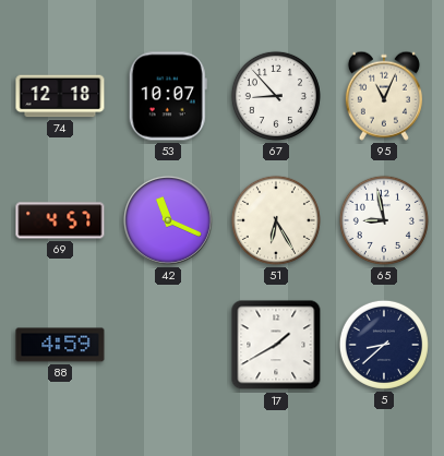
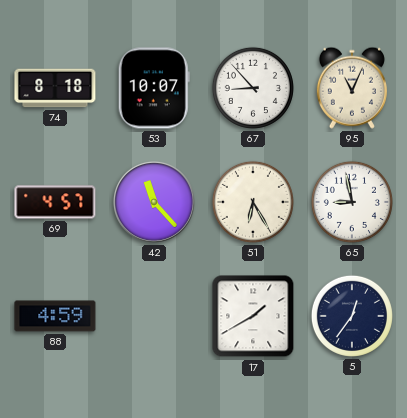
74: 12:18 -> 8:18 (55, 88)
42: 11:19 -> 11:23 (154, 202)
5: 8:38 -> 12:36 (352, 316)
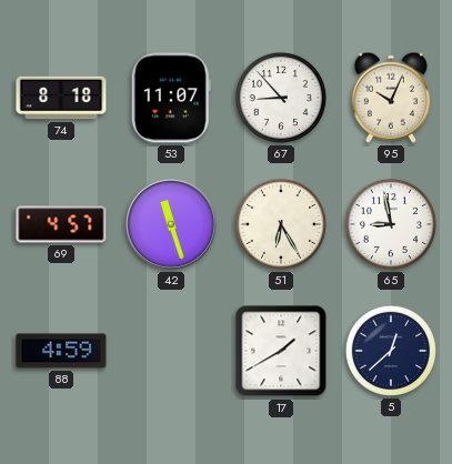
53: 10:07 -> 11:07 (171, 98)
95: 11:04 -> 10:04 (391, 98)
42: 11:23 -> 11:27 (171, 224)
5: 12:36 -> 12:38 (391, 351)
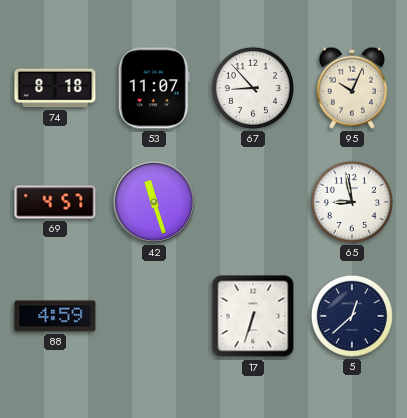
51: 6:25 -> none (281, 224)
17: 1:40 -> 6:33 (253, 316)
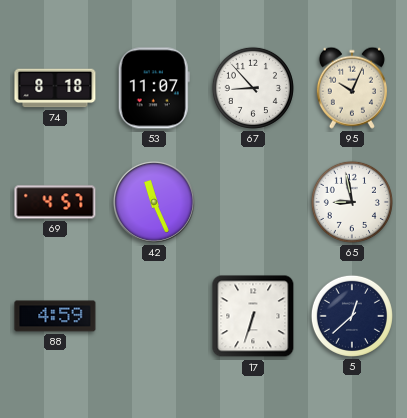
42: 11:27 -> 11:26 (154, 202)
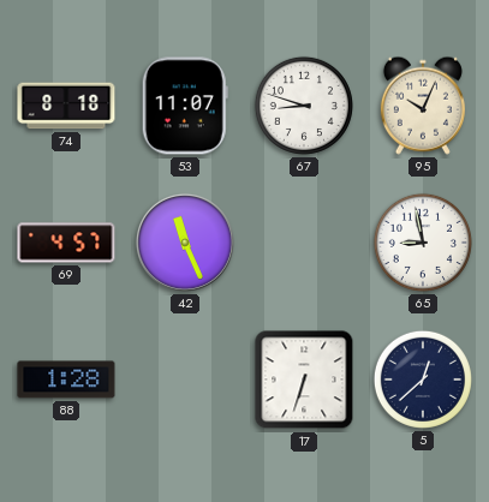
67: 8:53 -> 8:48 (304, 106)
88: 4:59 -> 1:28 (66, 380)
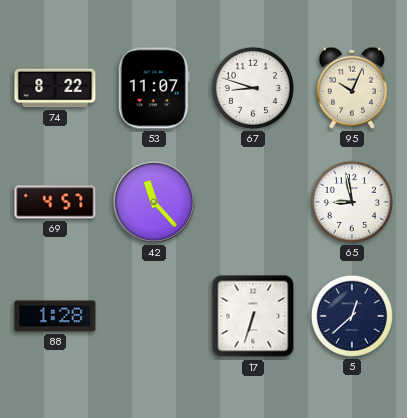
74: 8:18 -> 8:22 (55, 88)
42: 11:26 -> 11:23 (154, 202)
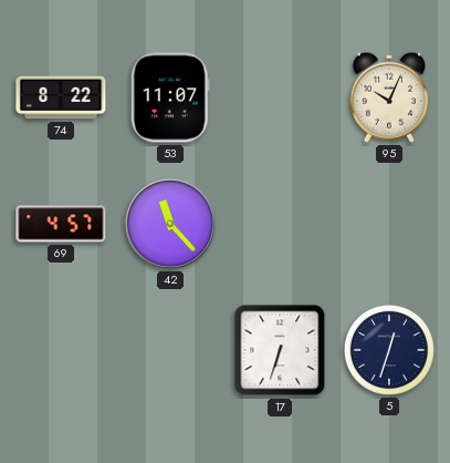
67: 8:48 -> none (253, 88)
65: 8:58 -> none (352, 202)
88: 1:28 -> none (55, 316)
5: 12:38 -> 12:33 (389, 350)
